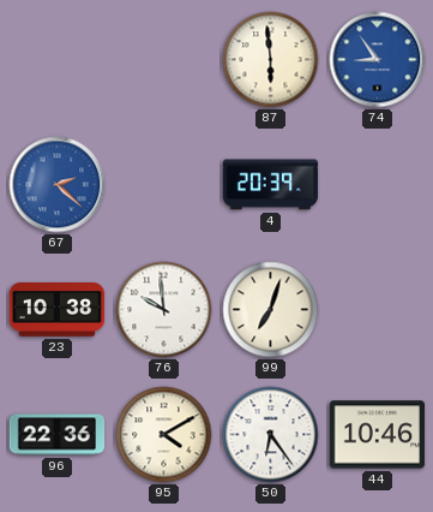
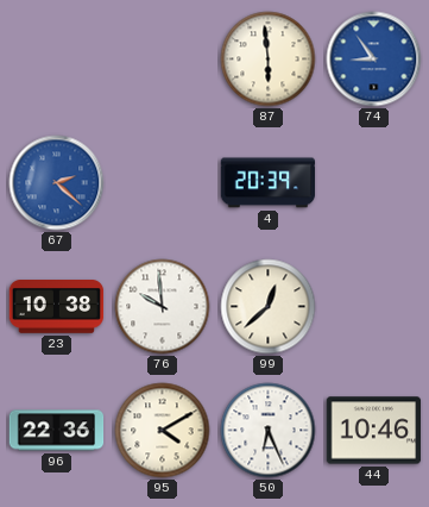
99: 7:03 -> 12:38 (269, 307)
50: 6:24 -> 6:26 (269, 431)
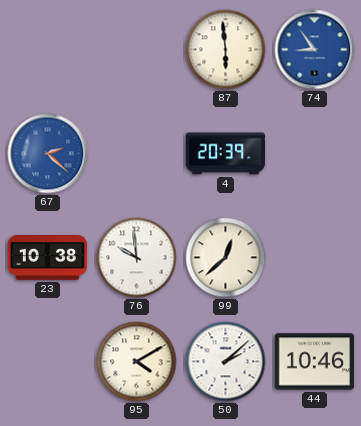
96: 22:36 -> none (57, 431)
50: 6:26 -> 2:08 (226, 362)
